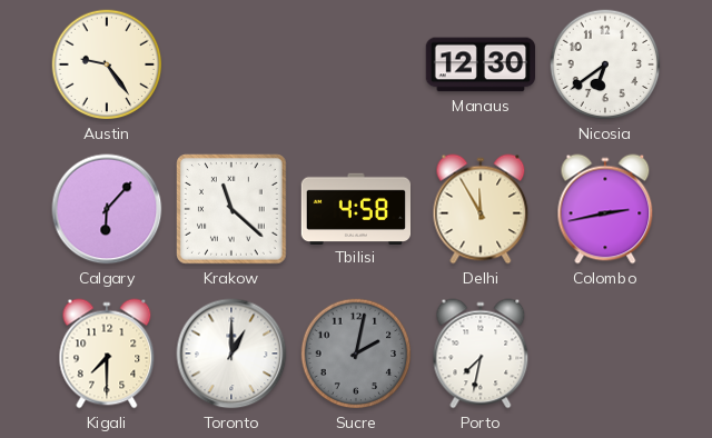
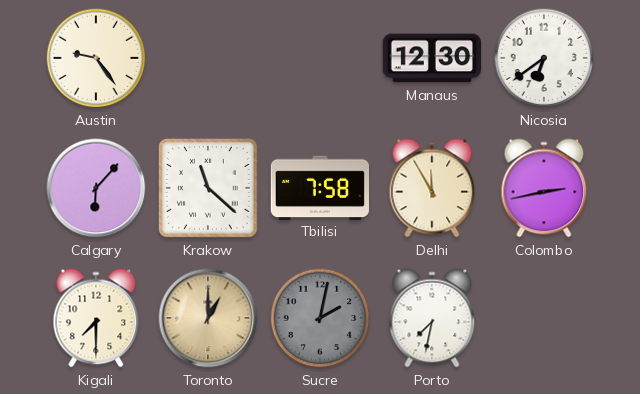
Tbilisi: 4:58 -> 7:58 (319, 187)
Toronto dial: white -> champagne (208, 318)
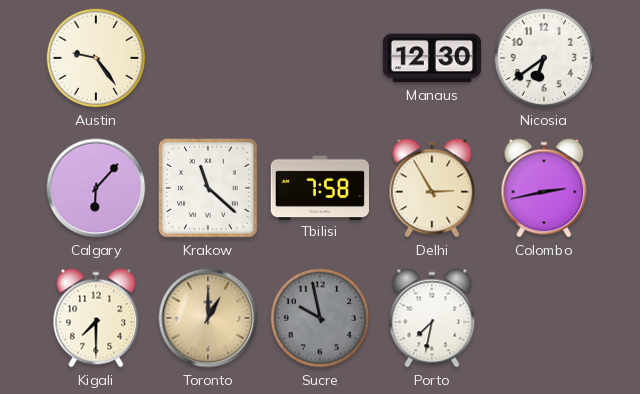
Delhi: 11:55 -> 2:55 (432, 188)
Sucre: 2:02 -> 9:58 (320, 318)
